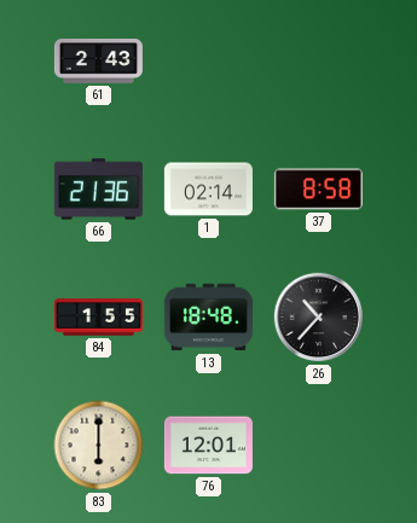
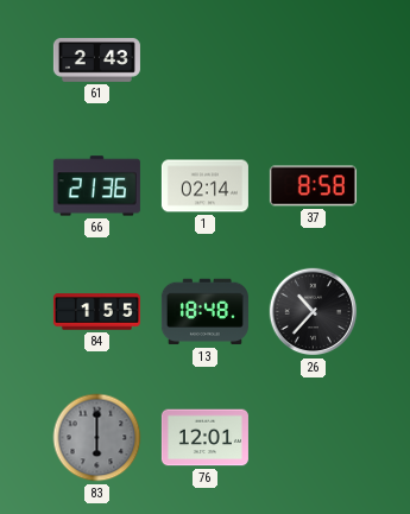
83 dial: cream -> grey (97, 438)
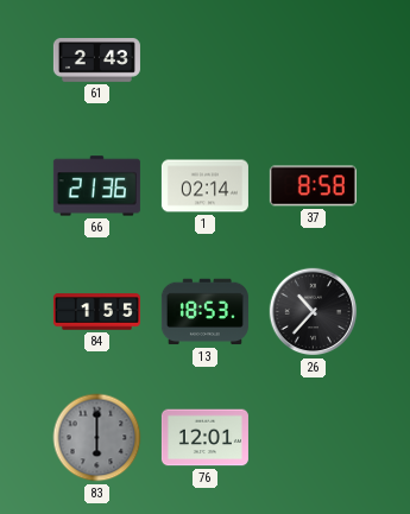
13: 18:48 -> 18:53 (204, 312)
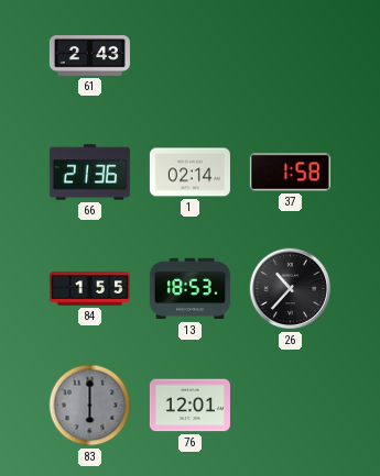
37: 8:58 -> 1:58 (290, 173)
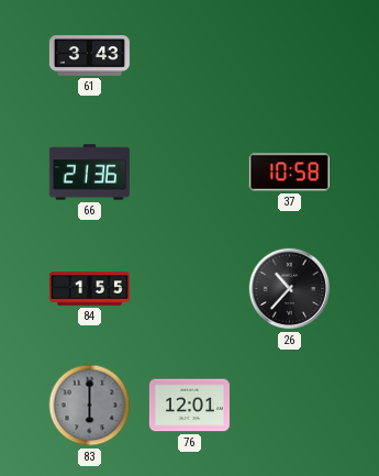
61: 2:43 -> 3:43 (89, 56)
1: 02:14 -> none (189, 173)
37: 1:58 -> 10:58 (289, 173)
13: 18:53 -> none (189, 289)
